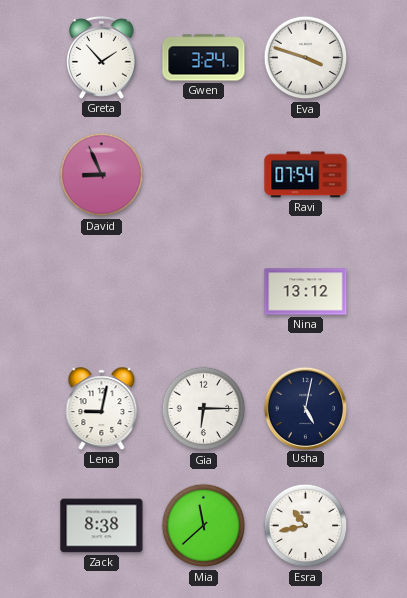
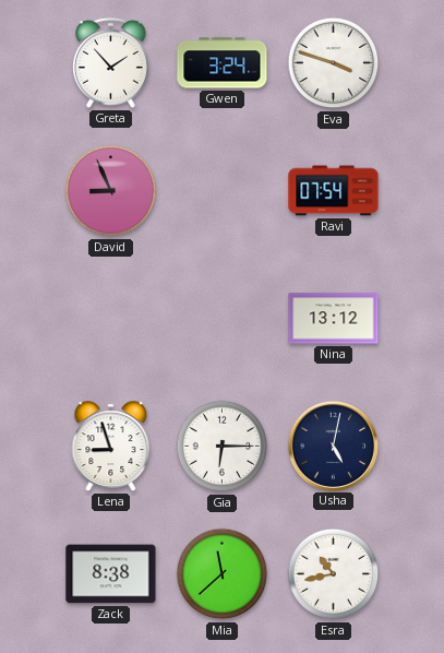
Lena: 9:02 -> 8:57 (111, 447)
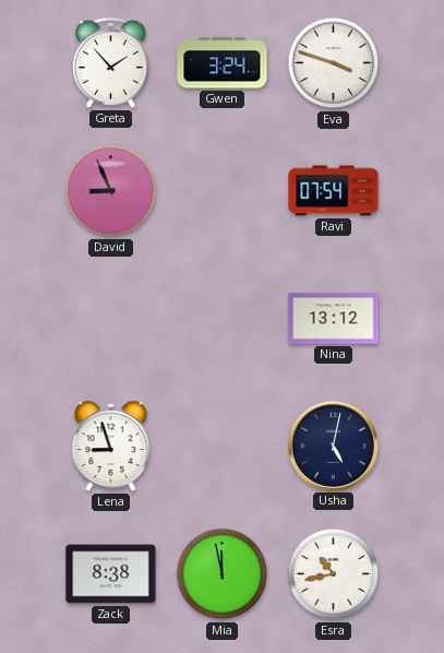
Gia: 6:15 -> none (223, 447)
Mia: 11:38 -> 11:58 (223, 574)
